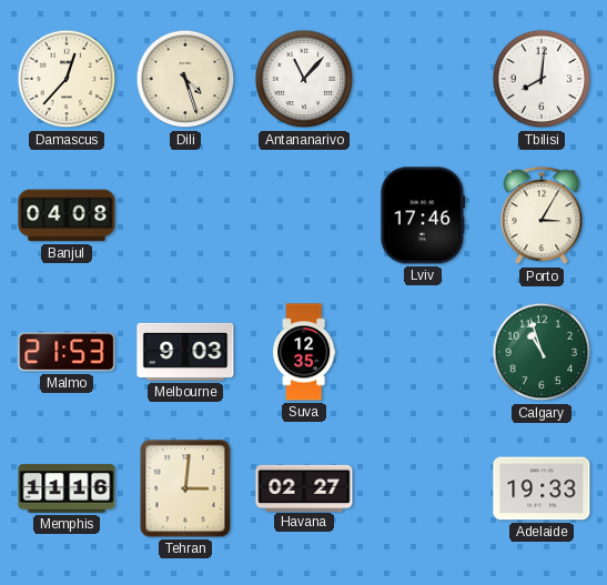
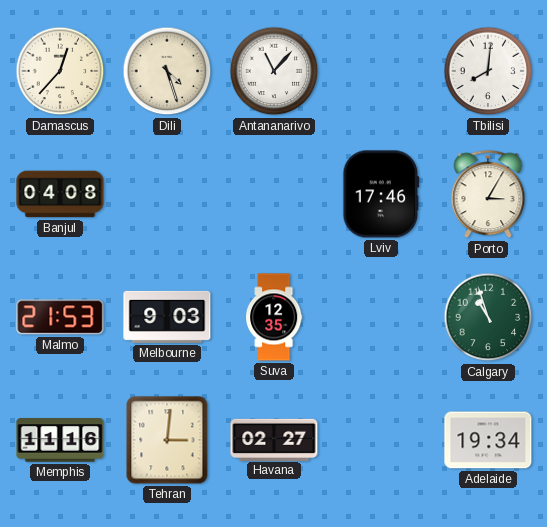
Adelaide: 19:33 -> 19:34 (488, 440)
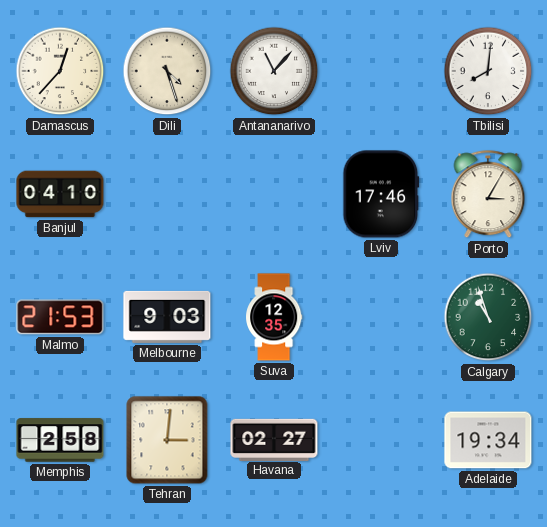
Banjul: 04:08 -> 04:10 (60, 194)
Memphis: 11:16 -> 2:58 (60, 440)
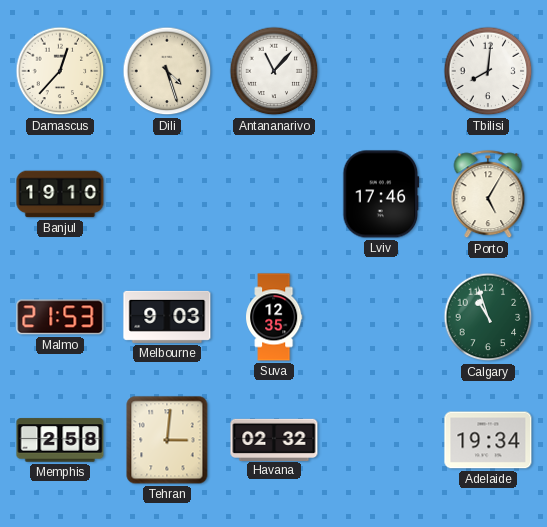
Banjul: 04:10 -> 19:10 (60, 194)
Porto: 3:05 -> 5:05 (488, 195)
Havana: 02:27 -> 02:32 (274, 439)
